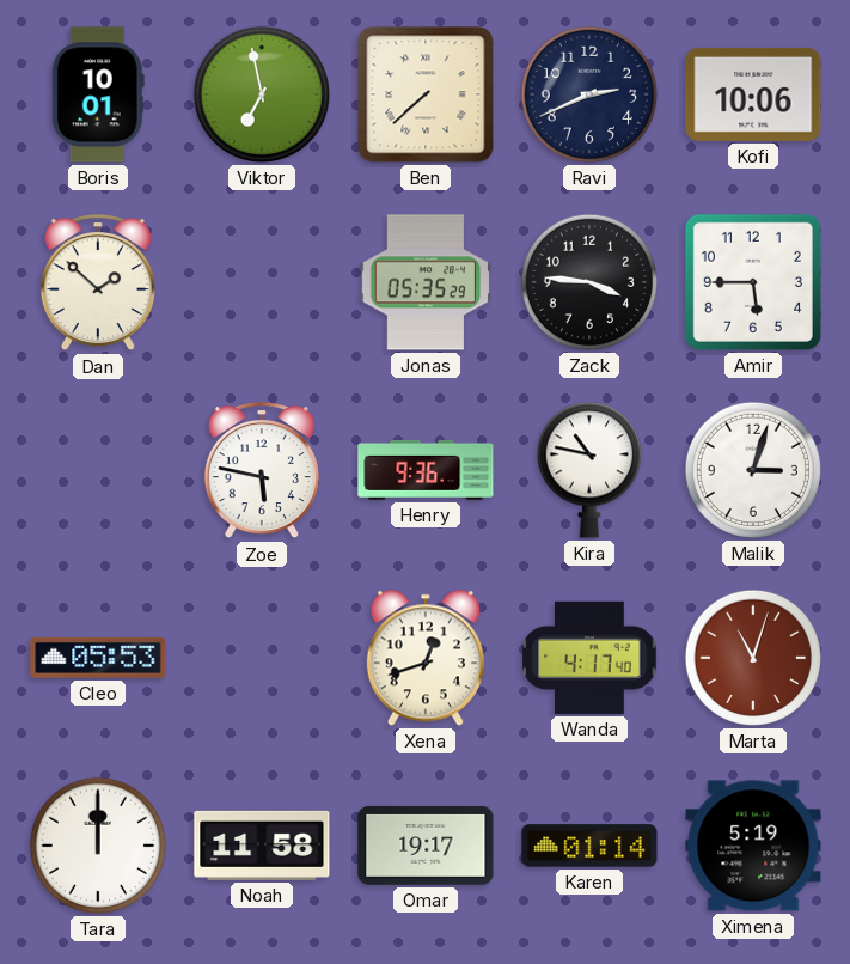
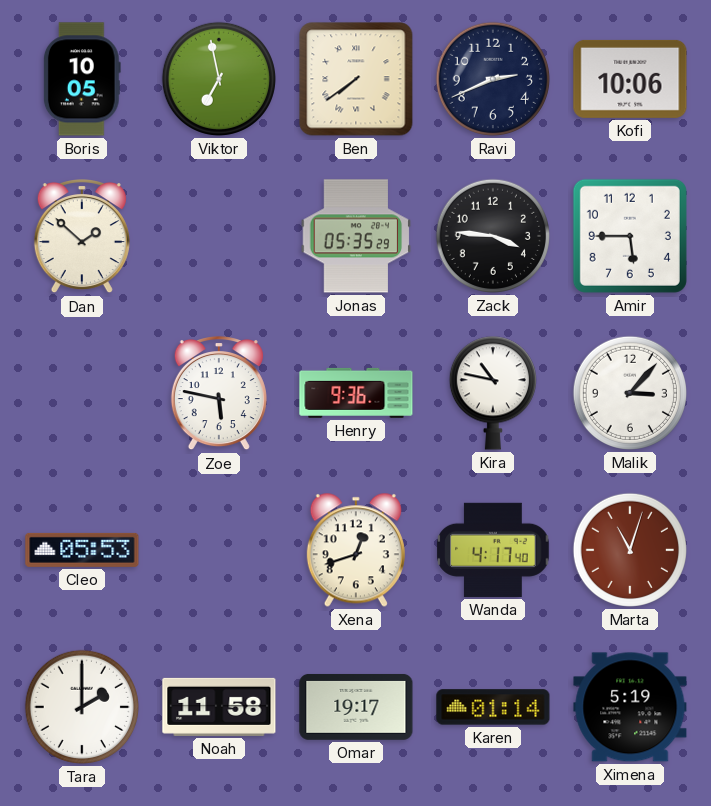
Boris: 10:01 -> 10:05 (82, 79)
Ben: 7:38 -> 7:39 (356, 79)
Malik: 3:03 -> 3:07 (630, 393)
Tara: 12:00 -> 2:00 (82, 707)
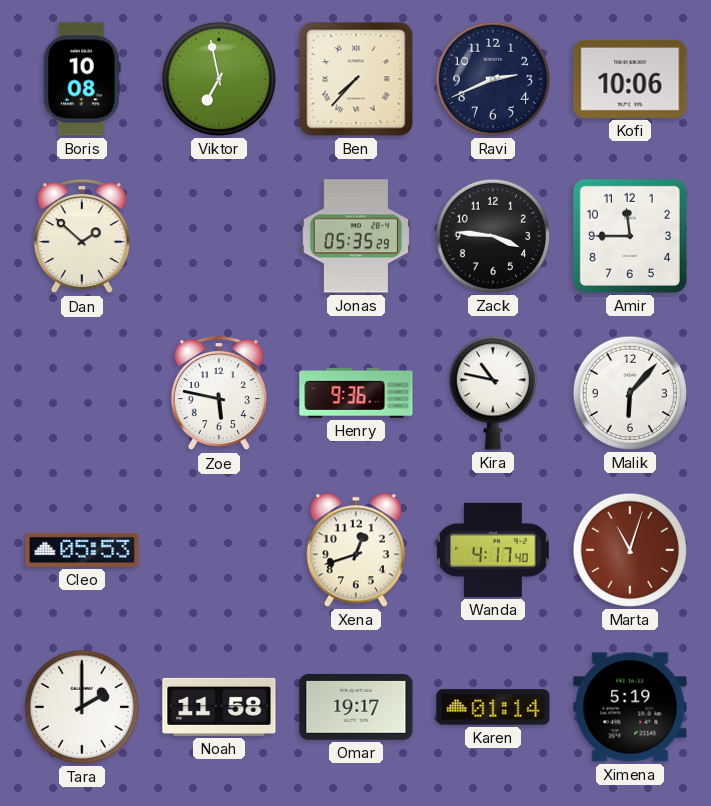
Boris: 10:05 -> 10:08 (82, 79)
Ben: 7:39 -> 7:37 (356, 79)
Amir: 5:45 -> 11:45 (630, 236)
Malik: 3:07 -> 6:07 (630, 393)
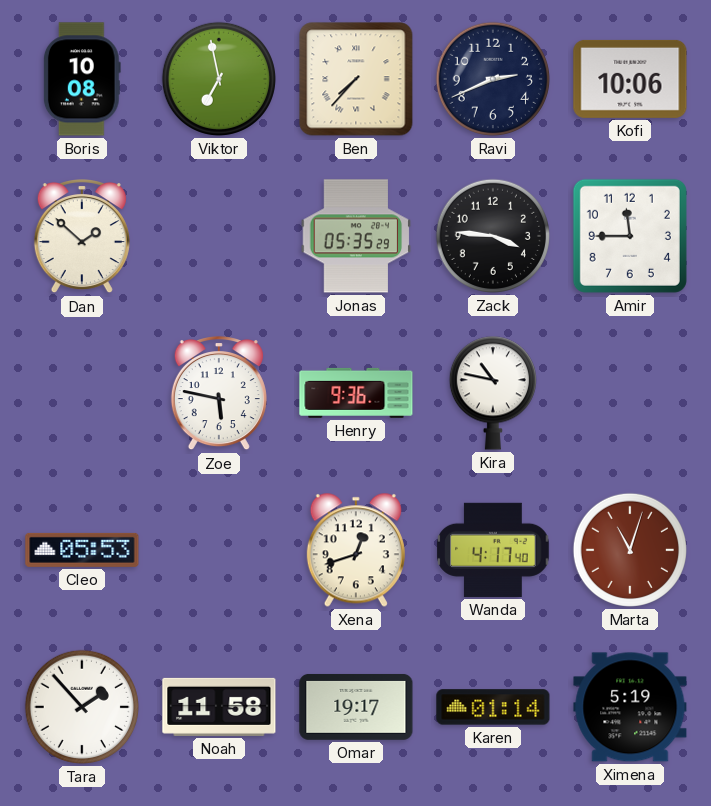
Malik: 6:07 -> none (630, 393)
Tara: 2:00 -> 1:53 (82, 707)
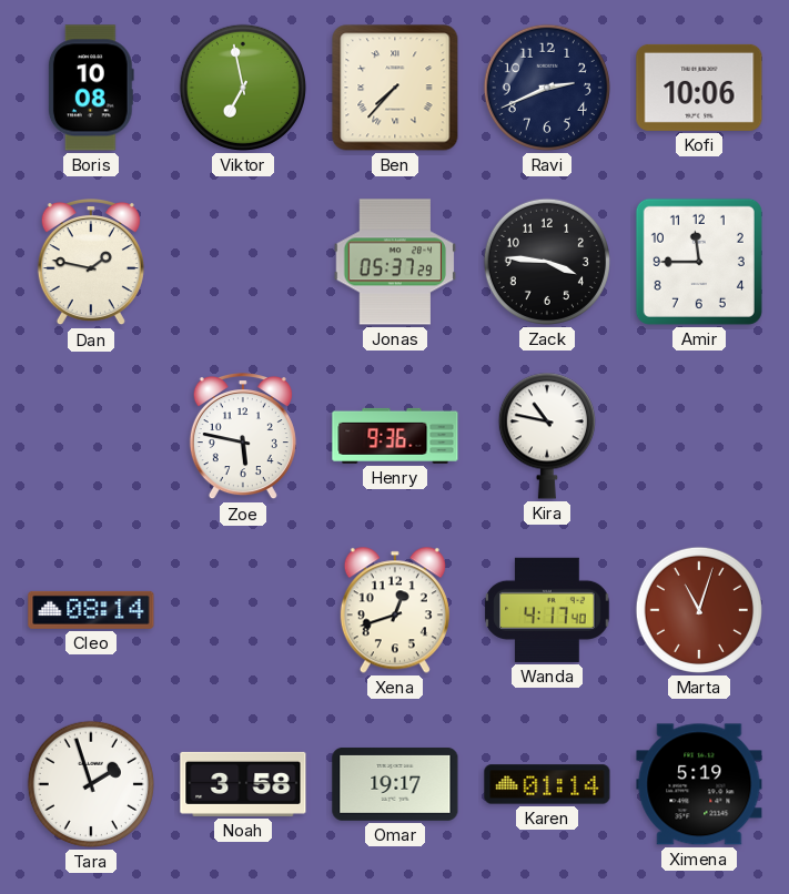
Dan: 1:52 -> 1:47 (91, 263)
Jonas: 05:35 -> 05:37 (395, 262)
Cleo: 05:53 -> 08:14 (91, 610)
Tara: 1:53 -> 1:57 (91, 784)
Noah: 11:58 -> 3:58 (243, 784)
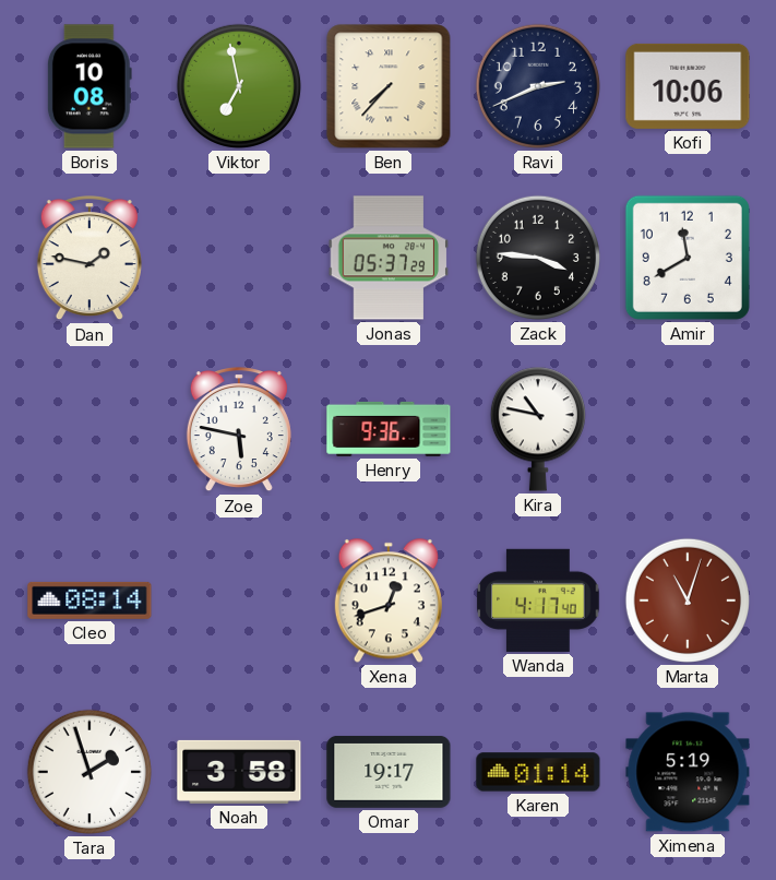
Amir: 11:45 -> 11:40 (688, 258)
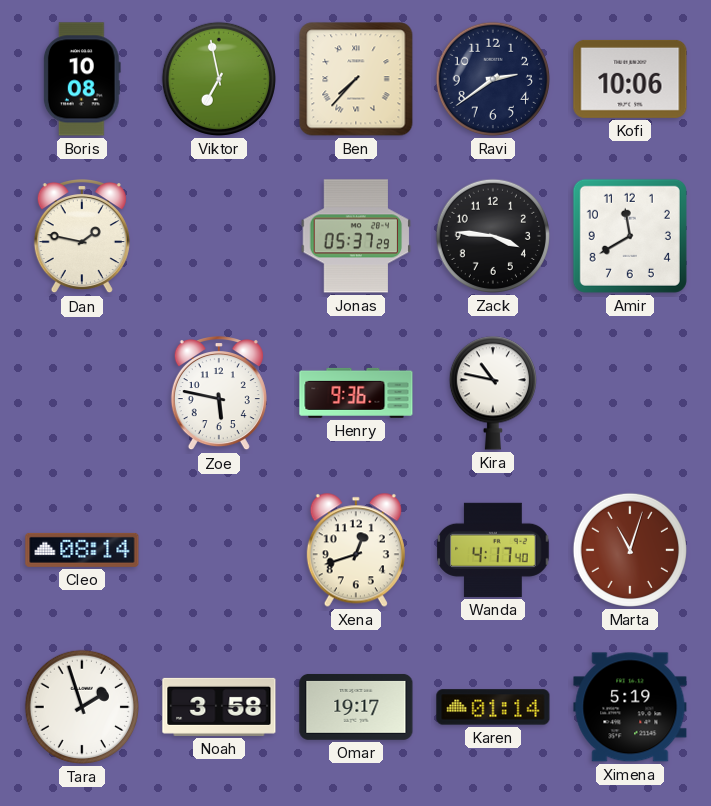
Ravi: 2:41 -> 2:39 (493, 79)
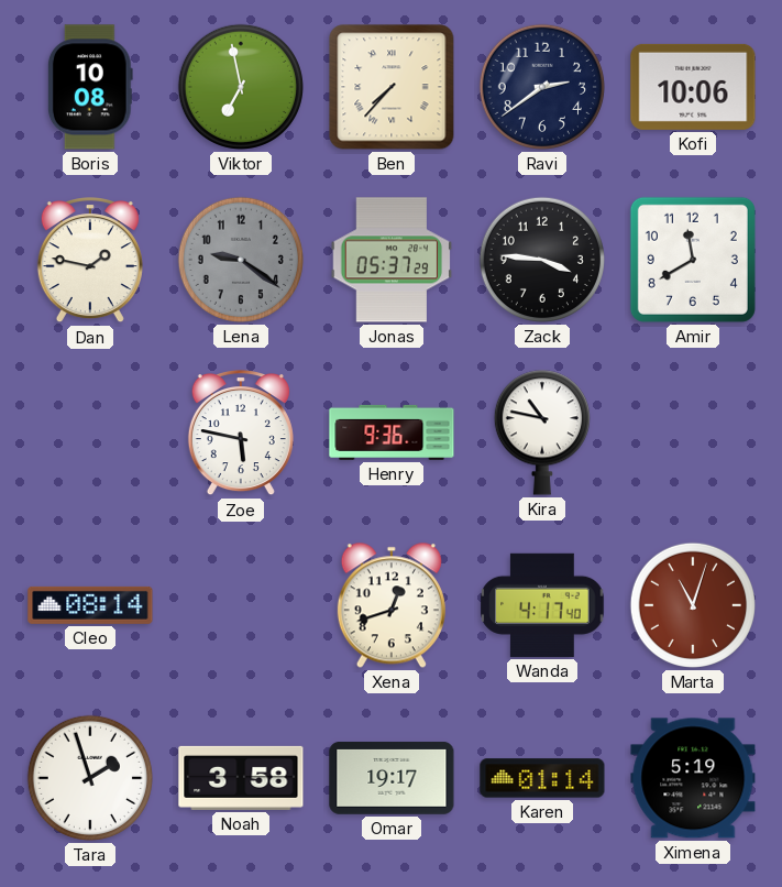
Lena: none -> 9:21 (241, 260)
